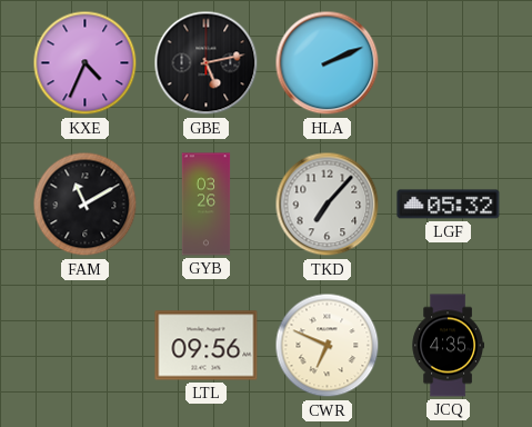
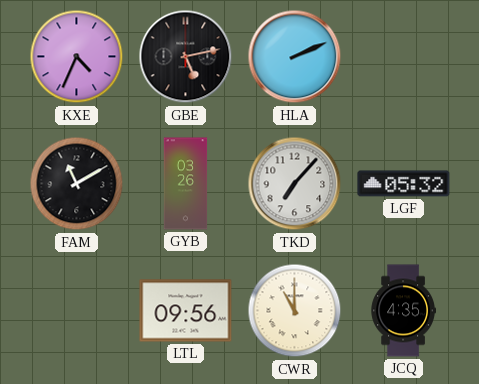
CWR: 6:49 -> 11:00 (295, 311)
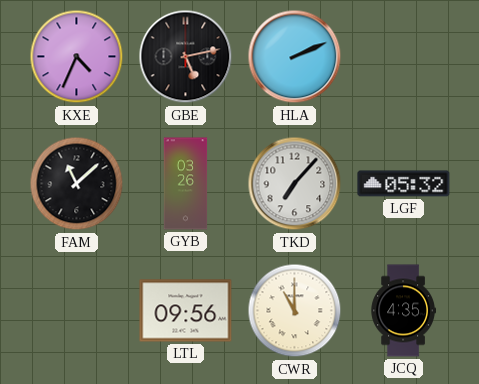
FAM: 11:10 -> 11:08 (77, 184)
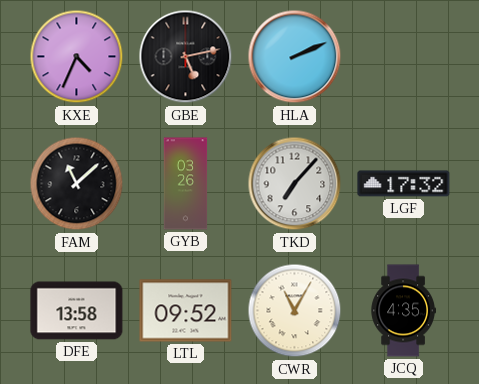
LGF: 05:32 -> 17:32 (404, 184)
DFE: none -> 13:58 (77, 311)
LTL: 09:56 -> 09:52 (186, 311)
CWR: 11:00 -> 11:05 (295, 311)
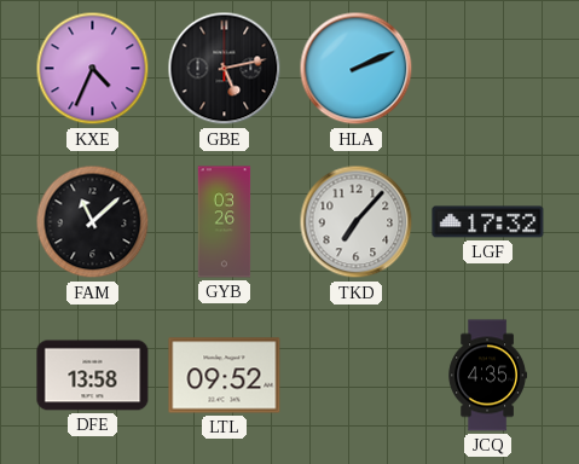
CWR: 11:05 -> none (295, 311)
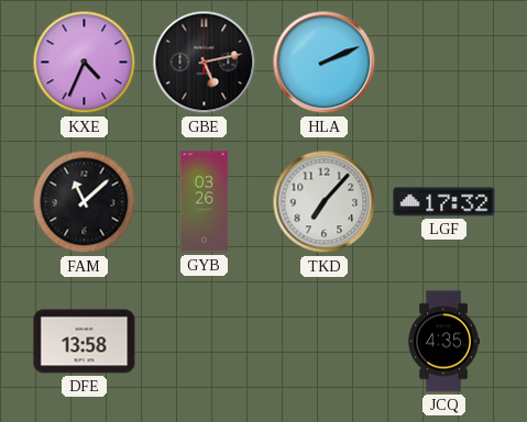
LTL: 09:52 -> none (225, 376)
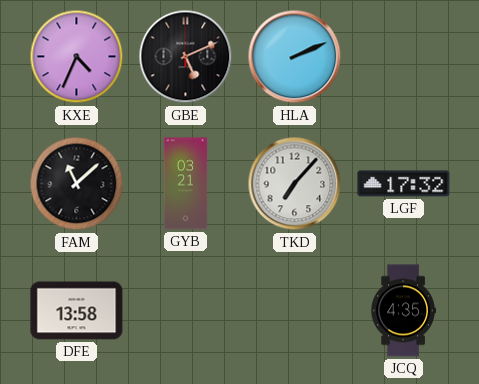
GBE: 5:13 -> 5:11 (186, 57)
GYB: 03:26 -> 03:21 (186, 184)
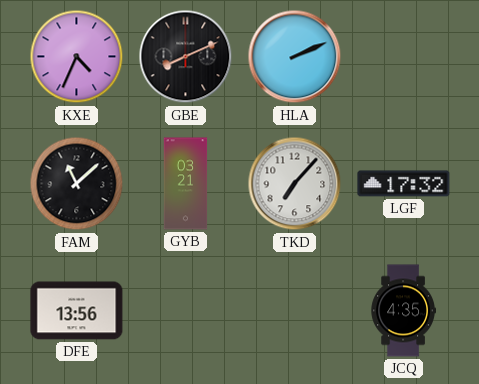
GBE: 5:11 -> 8:11 (186, 57)
DFE: 13:58 -> 13:56 (77, 311)
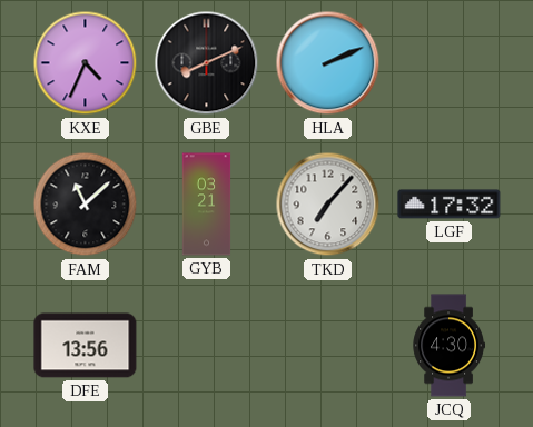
JCQ: 4:35 -> 4:30 (448, 346)
